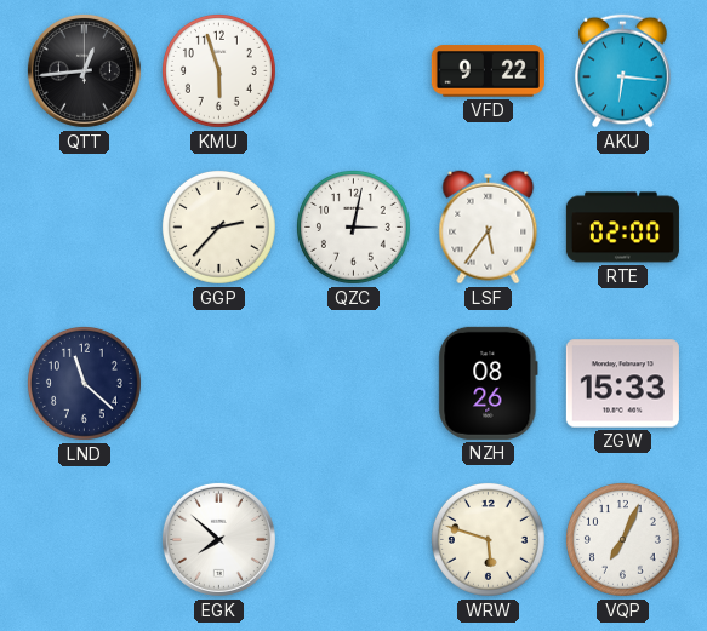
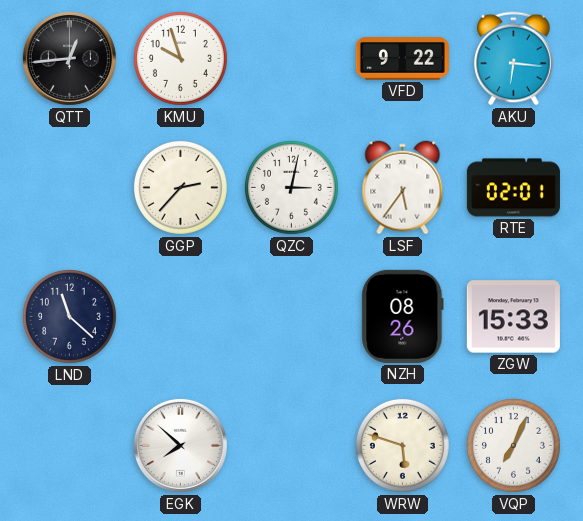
KMU: 5:57 -> 9:57 (180, 58)
RTE: 02:00 -> 02:01 (513, 188)
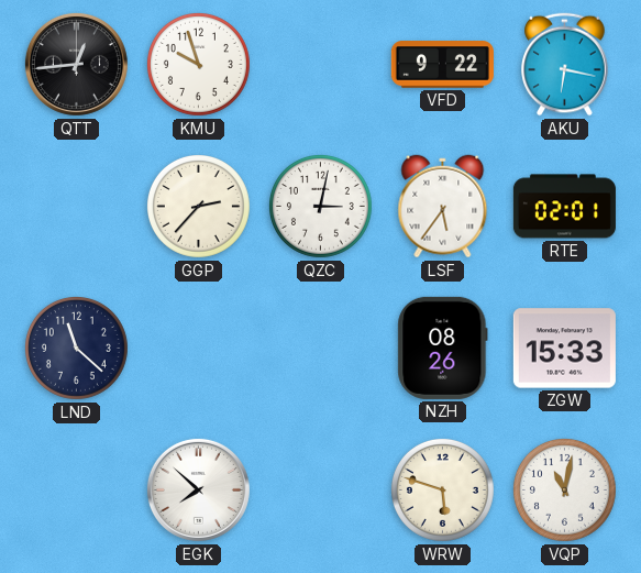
AKU: 6:16 -> 6:17 (565, 65)
VQP: 7:04 -> 11:02 (564, 489)
